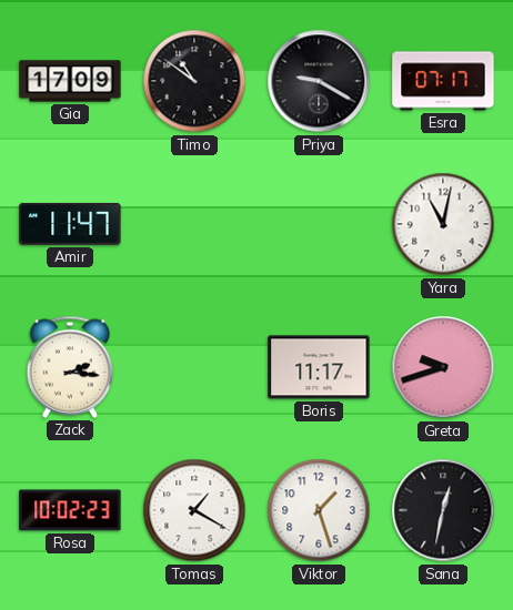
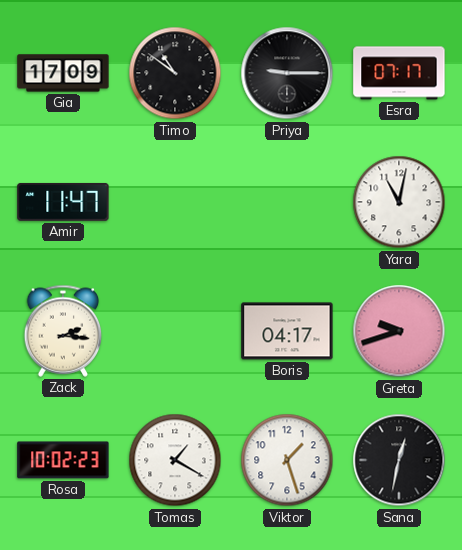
Priya: 9:20 -> 9:15 (287, 73)
Boris: 11:17 -> 04:17 (287, 331)
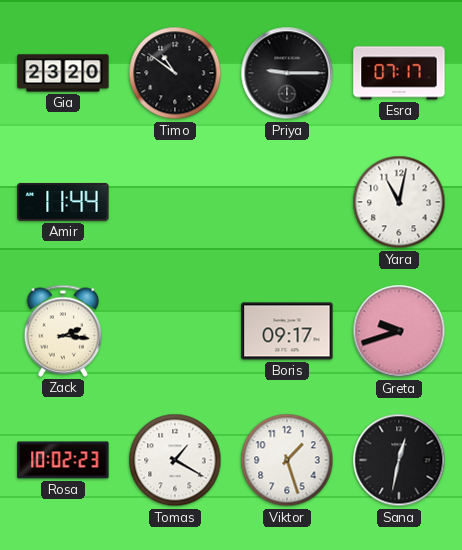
Gia: 17:09 -> 23:20 (63, 73)
Amir: 11:47 -> 11:44 (63, 202)
Boris: 04:17 -> 09:17 (287, 331)
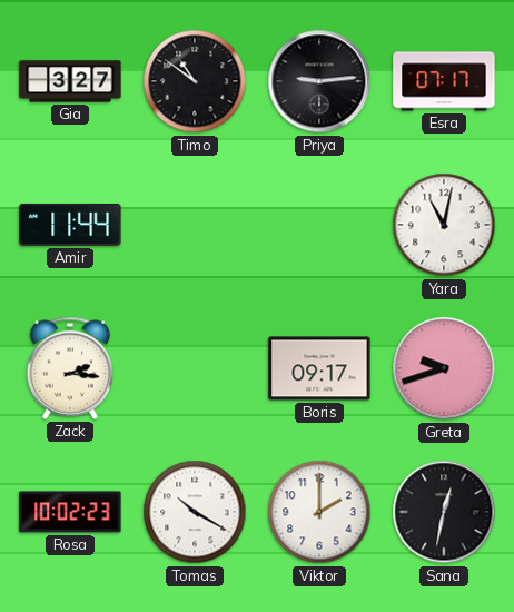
Gia: 23:20 -> 3:27 (70, 81)
Priya: 9:15 -> 9:14 (319, 81)
Tomas: 1:20 -> 10:20 (195, 512)
Viktor: 1:27 -> 2:00 (319, 512)
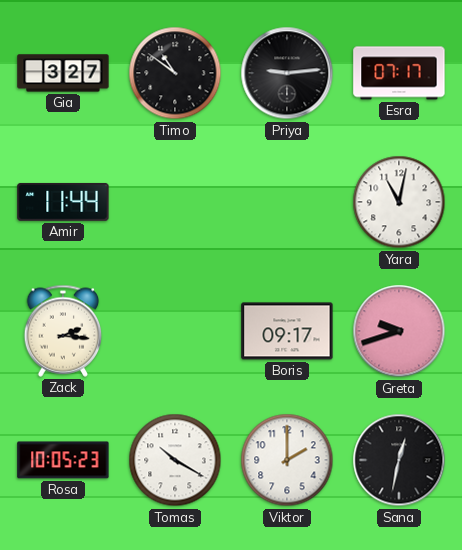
Rosa: 10:02 -> 10:05 (63, 460)
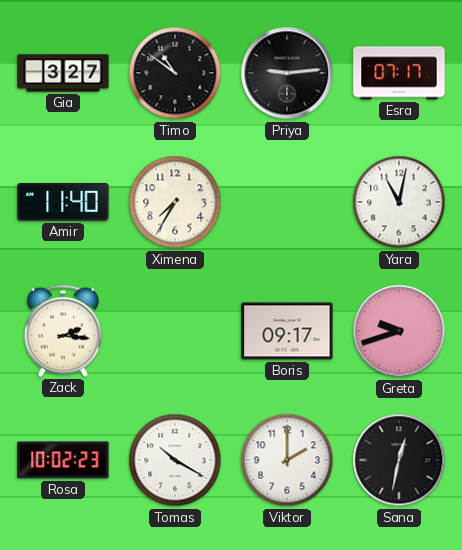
Amir: 11:44 -> 11:40 (63, 202)
Ximena: none -> 7:35 (175, 202)
Rosa: 10:05 -> 10:02 (63, 460)
